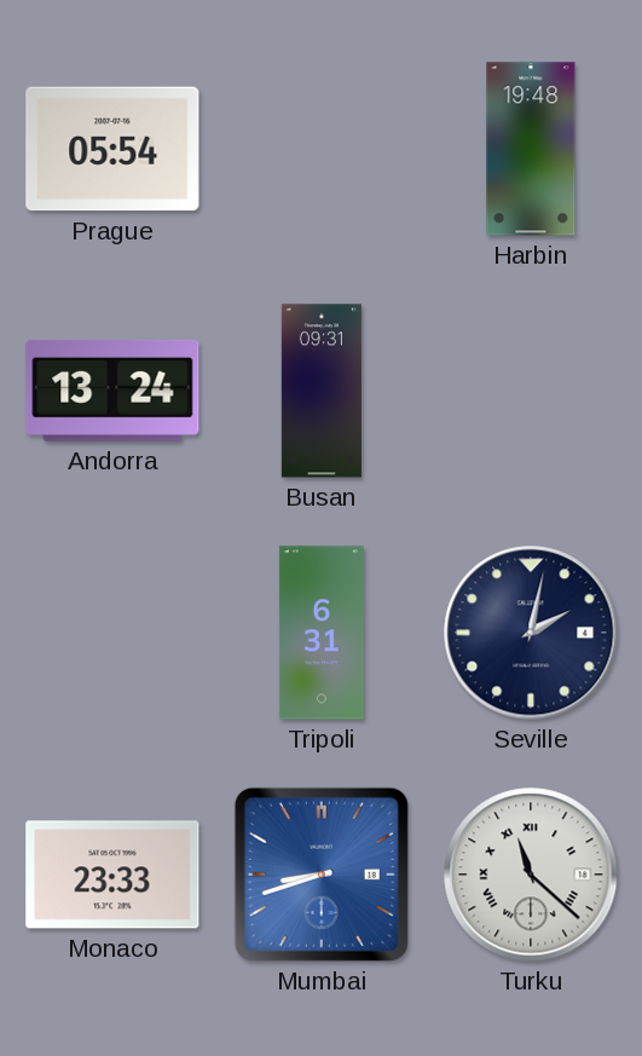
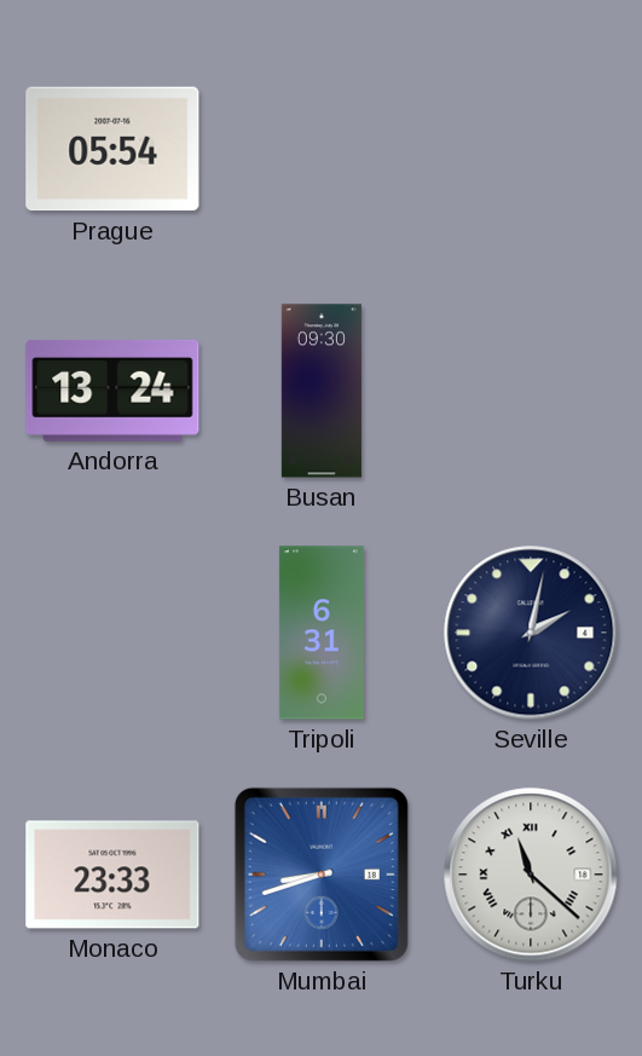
Harbin: 19:48 -> none (531, 149)
Busan: 09:31 -> 09:30 (322, 391)
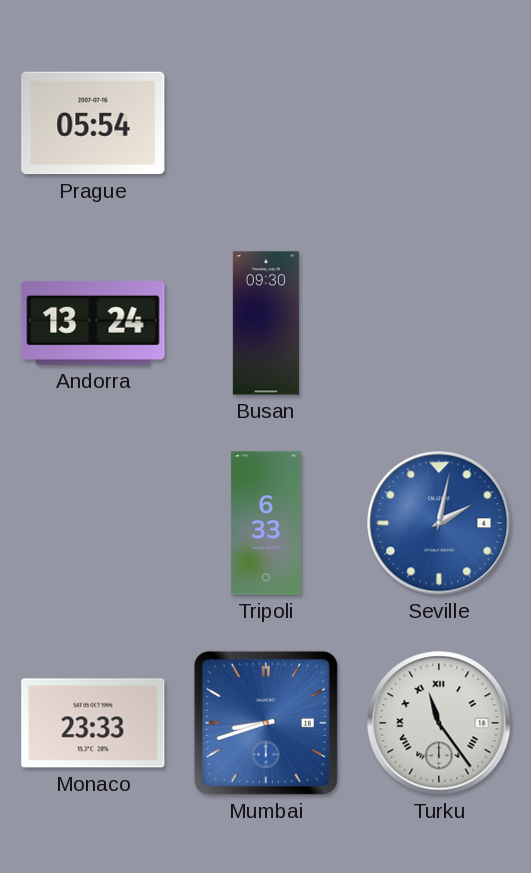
Tripoli: 6:31 -> 6:33 (266, 523)
Seville dial: navy -> blue (439, 523)
Turku: 11:22 -> 11:24 (439, 723)
